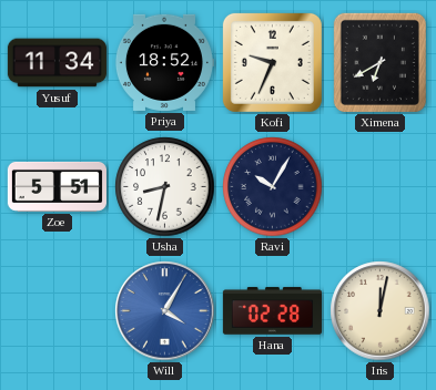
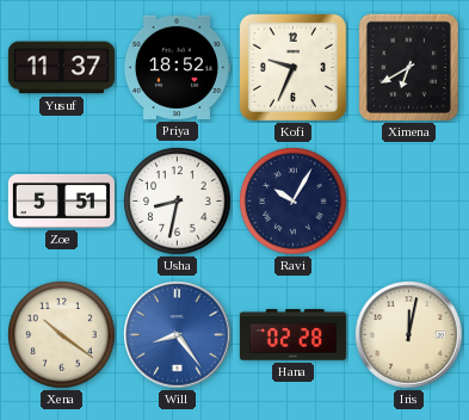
Yusuf: 11:34 -> 11:37 (61, 68)
Xena: none -> 10:21 (62, 335)
Will: 4:05 -> 8:24 (178, 335)
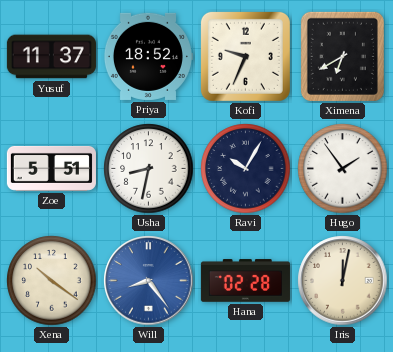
Hugo: none -> 1:54 (343, 169)
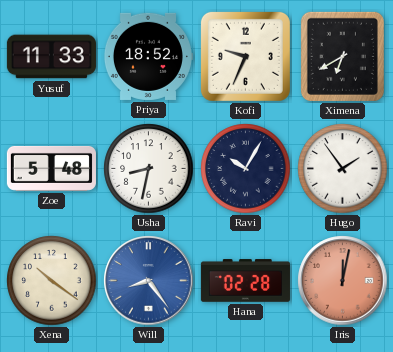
Yusuf: 11:37 -> 11:33 (51, 57)
Zoe: 5:51 -> 5:48 (51, 168)
Iris dial: cream -> salmon (343, 281)
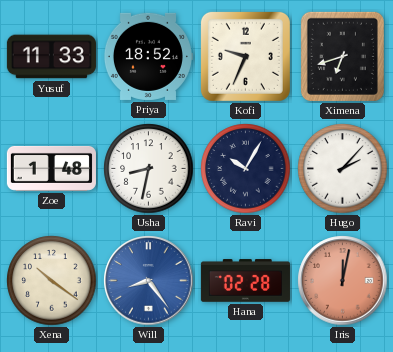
Ximena: 6:40 -> 6:42 (342, 56)
Zoe: 5:48 -> 1:48 (51, 168)
Hugo: 1:54 -> 2:07 (343, 169)
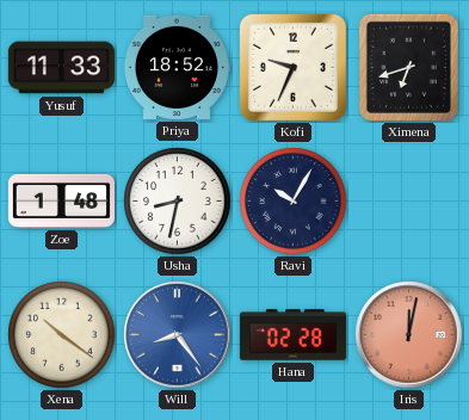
Hugo: 2:07 -> none (343, 169)
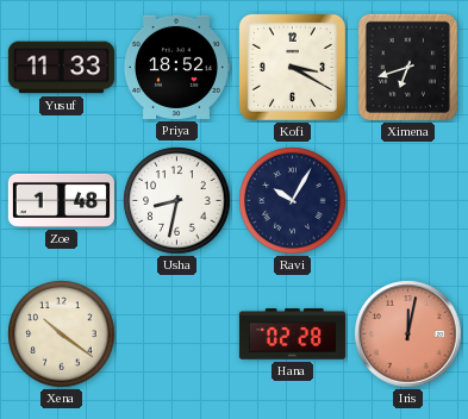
Kofi: 9:34 -> 3:20 (292, 67)
Will: 8:24 -> none (178, 335)
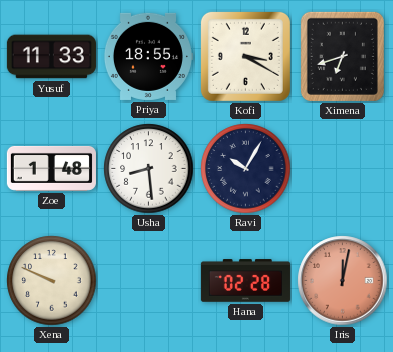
Priya: 18:52 -> 18:55 (148, 56)
Usha: 8:32 -> 8:29 (149, 169)
Xena: 10:21 -> 9:49 (52, 281)
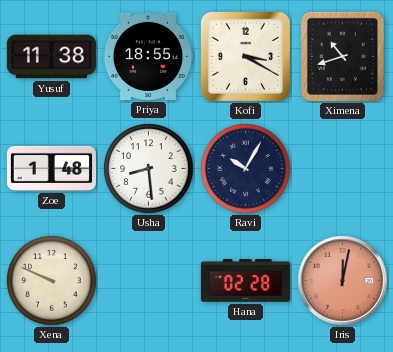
Yusuf: 11:33 -> 11:38 (51, 57)
Ximena: 6:42 -> 10:42 (342, 56)
